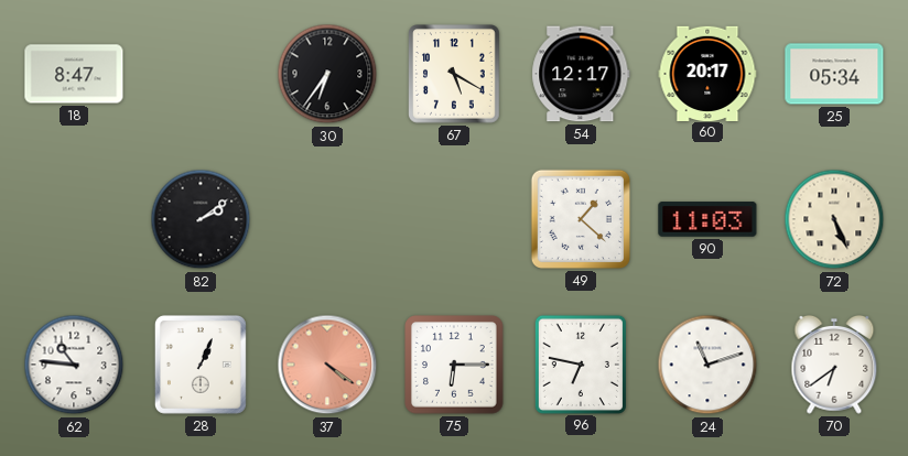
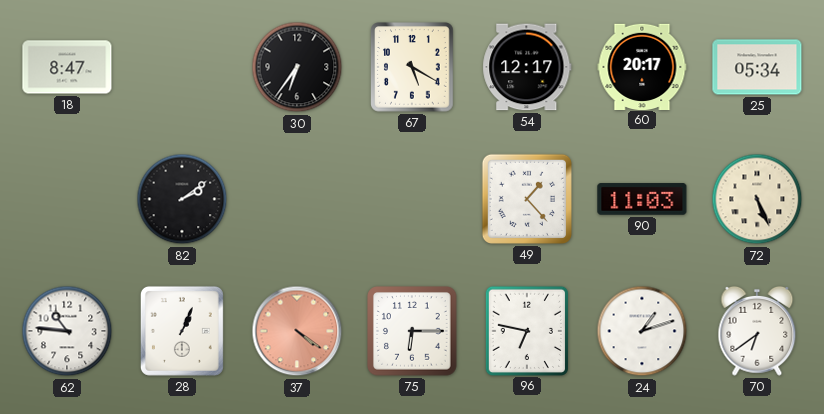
49: 1:22 -> 1:23 (527, 199)
24: 11:12 -> 1:12 (642, 331)
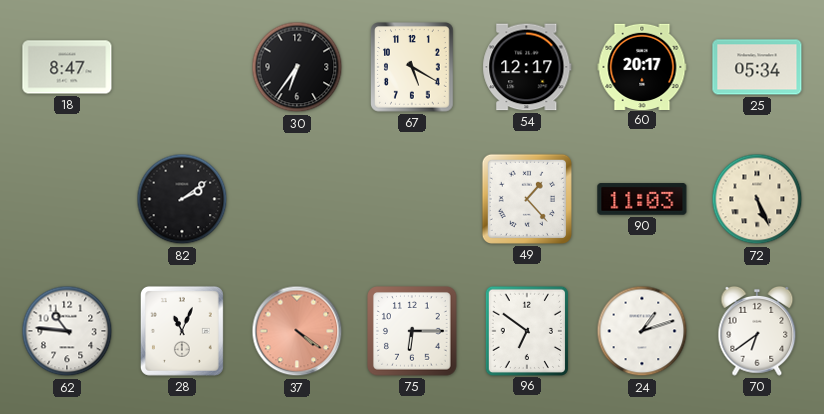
28: 1:04 -> 11:04 (182, 331)
96: 6:47 -> 6:51 (527, 330)
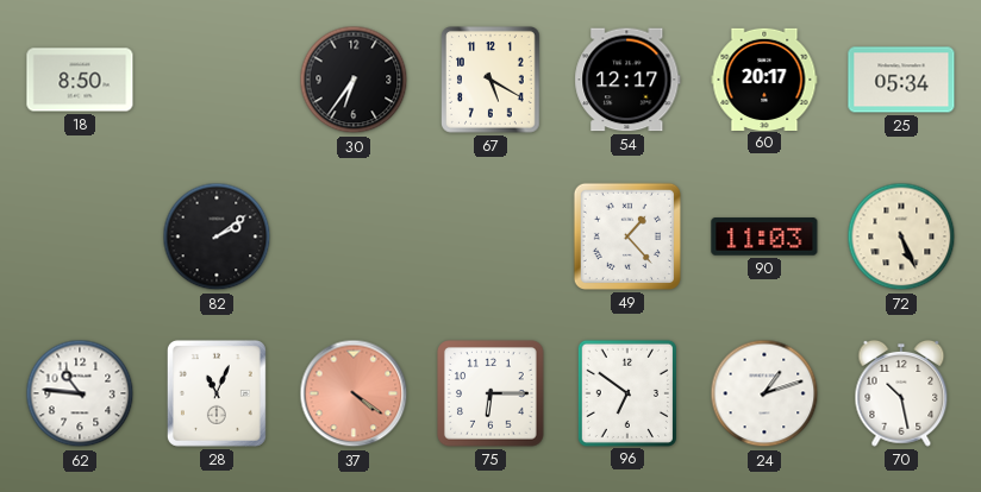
18: 8:47 -> 8:50 (80, 80)
70: 6:39 -> 10:28 (901, 393)
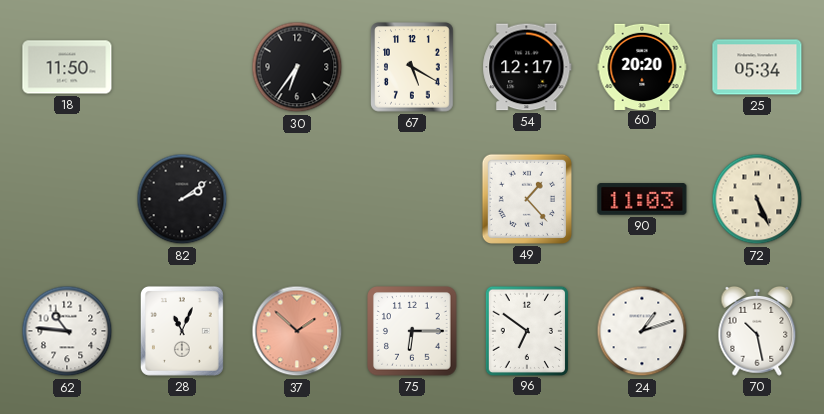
18: 8:50 -> 11:50 (67, 67)
60: 20:17 -> 20:20 (642, 66)
37: 4:21 -> 1:52 (297, 331)
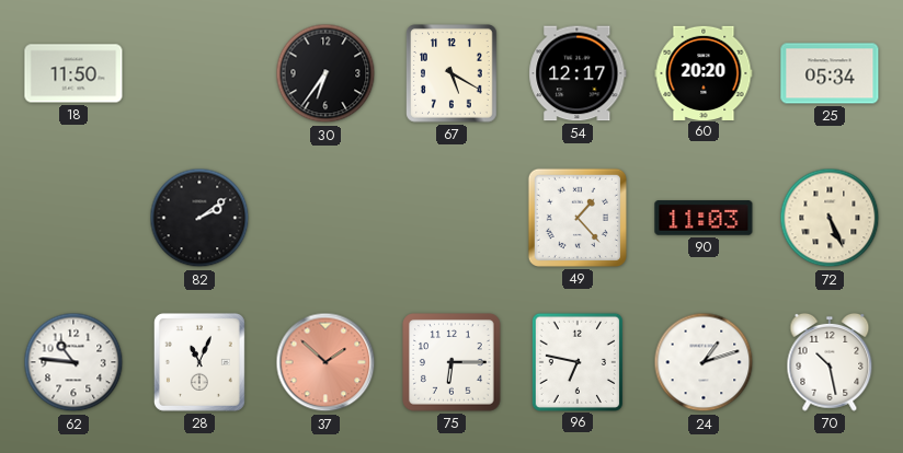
96: 6:51 -> 6:47 (578, 361)
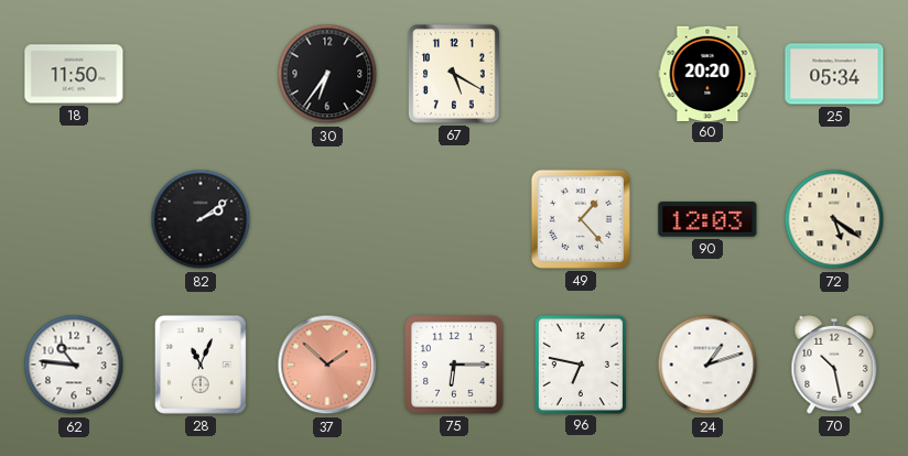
54: 12:17 -> none (578, 73)
90: 11:03 -> 12:03 (707, 219)
72: 5:26 -> 5:21 (834, 219)
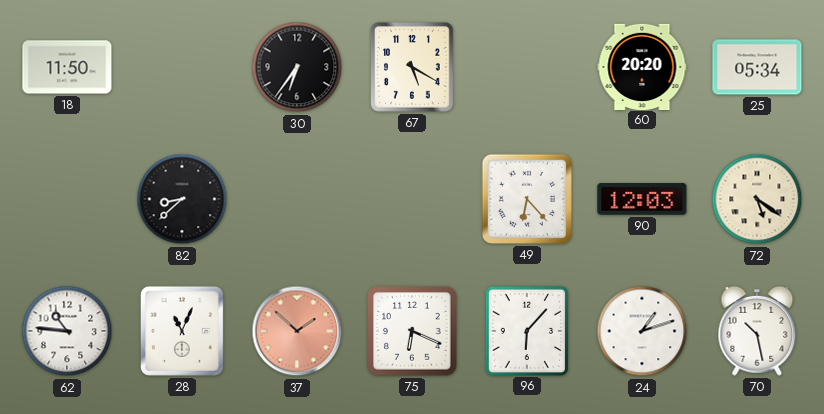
82: 2:09 -> 8:38 (182, 199)
49: 1:23 -> 6:23 (527, 199)
75: 6:15 -> 6:19 (412, 331)
96: 6:47 -> 6:07 (527, 330)
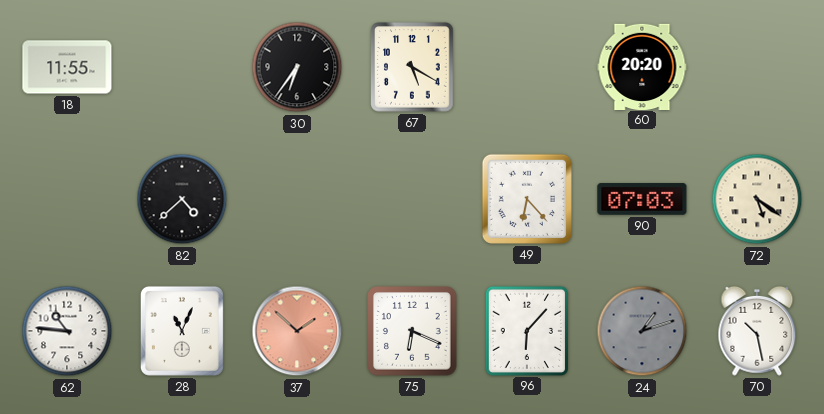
18: 11:50 -> 11:55 (67, 67)
25: 05:34 -> none (757, 67)
82: 8:38 -> 4:38 (182, 199)
90: 12:03 -> 07:03 (642, 199)
24 dial: white -> grey (642, 331)
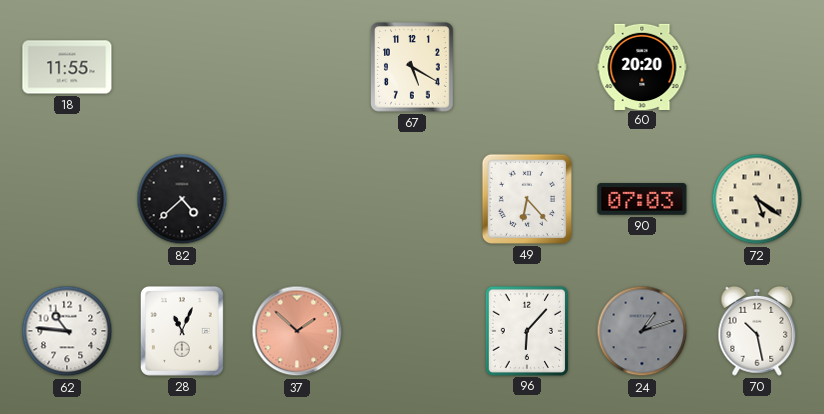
30: 6:36 -> none (297, 67)
75: 6:19 -> none (412, 331)
